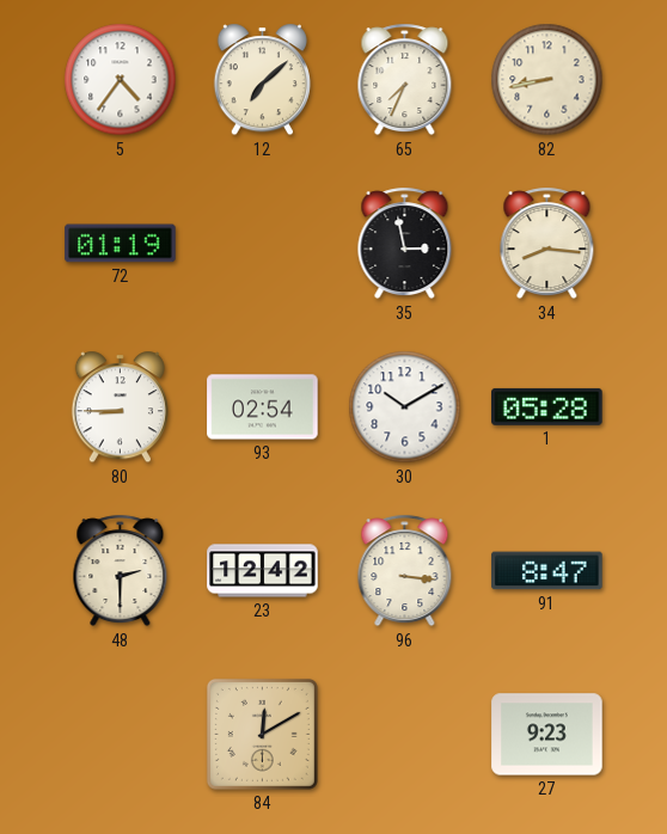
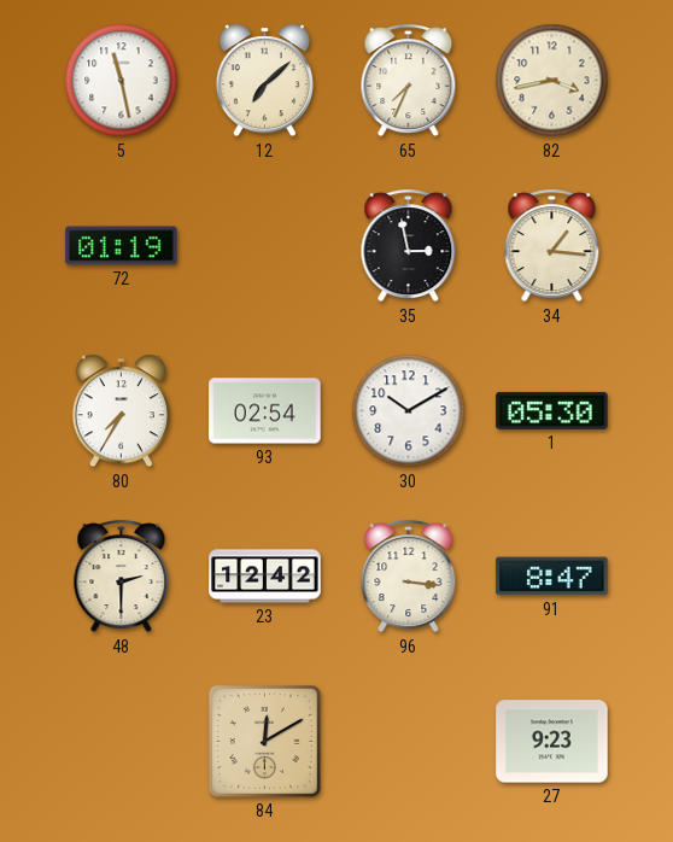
5: 4:36 -> 11:28 (122, 81)
82: 8:43 -> 3:43 (552, 81)
34: 8:16 -> 1:16 (552, 246)
80: 8:45 -> 7:35 (121, 411)
1: 05:28 -> 05:30 (552, 410)
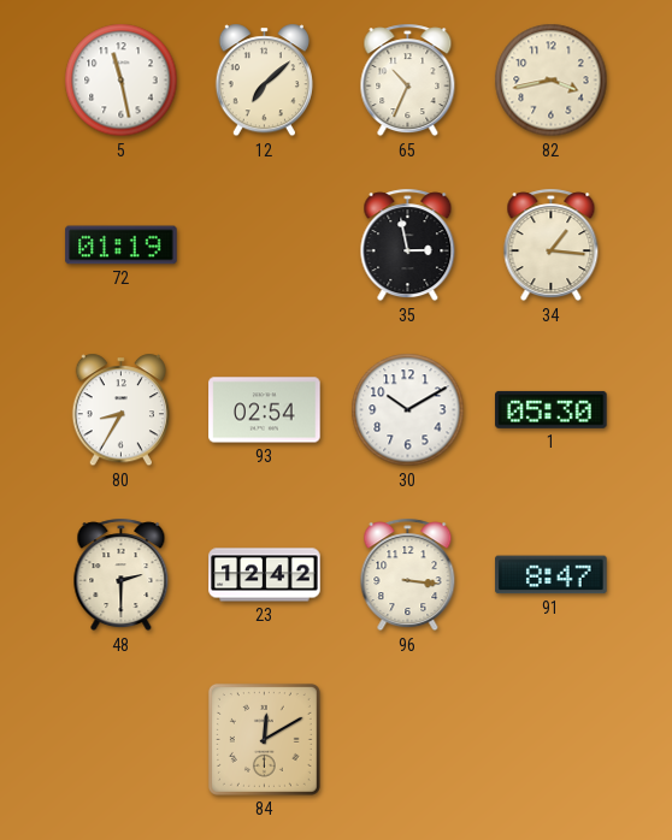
65: 7:34 -> 10:34 (408, 81)
80: 7:35 -> 8:35 (120, 410)
27: 9:23 -> none (552, 742)
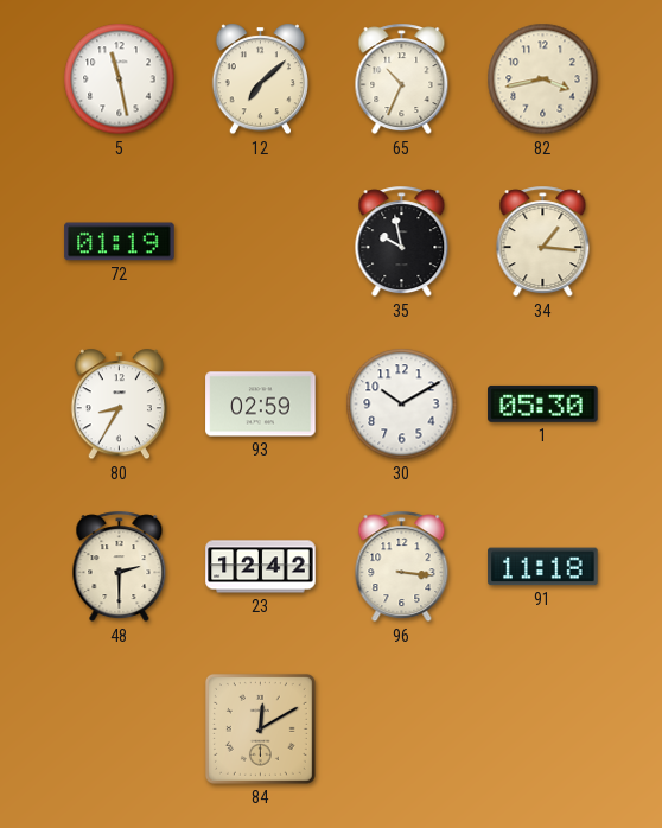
35: 2:58 -> 9:58 (402, 242)
93: 02:54 -> 02:59 (261, 405)
91: 8:47 -> 11:18 (543, 567)
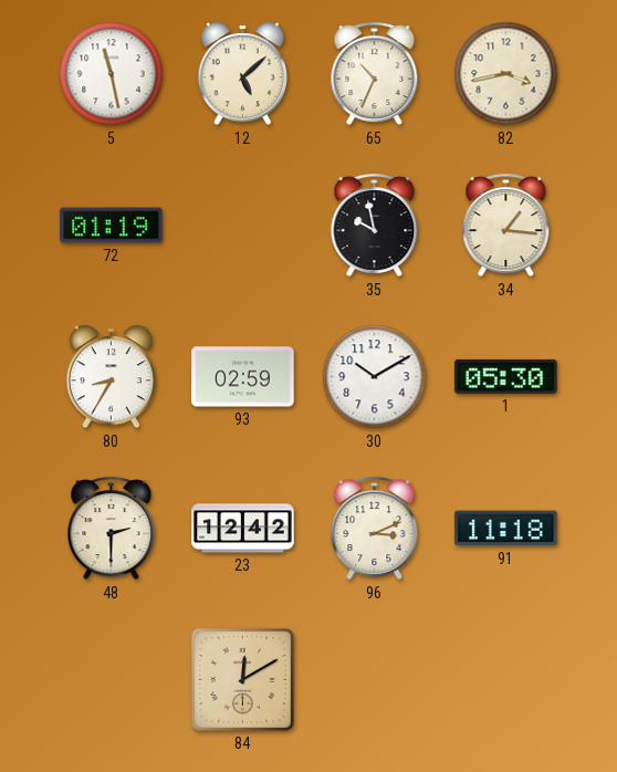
12: 7:08 -> 5:08 (242, 74)
96: 3:16 -> 3:11 (375, 529)
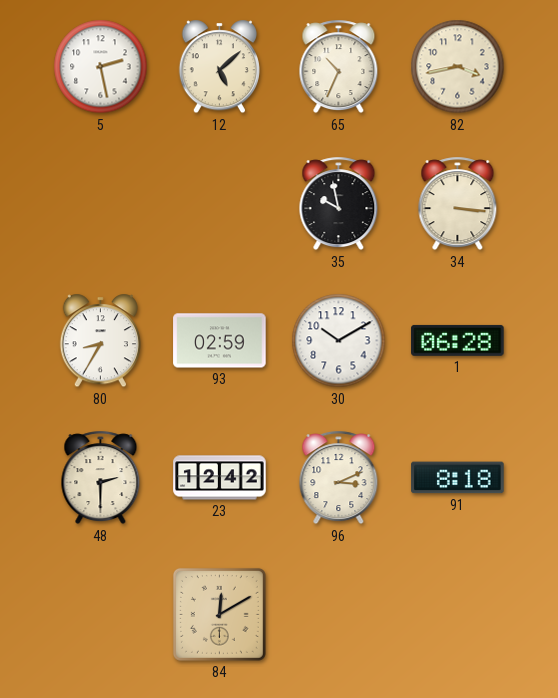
5: 11:28 -> 2:28 (101, 67)
72: 01:19 -> none (112, 226)
34: 1:16 -> 3:16 (458, 204)
1: 05:30 -> 06:28 (458, 340)
91: 11:18 -> 8:18 (458, 478)
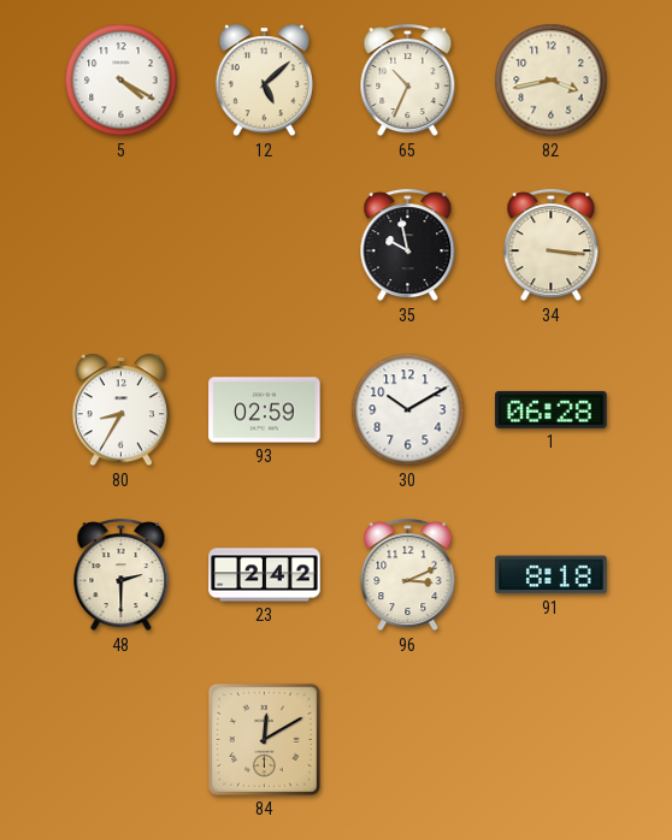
5: 2:28 -> 4:20 (122, 81)
23: 12:42 -> 2:42 (265, 575)
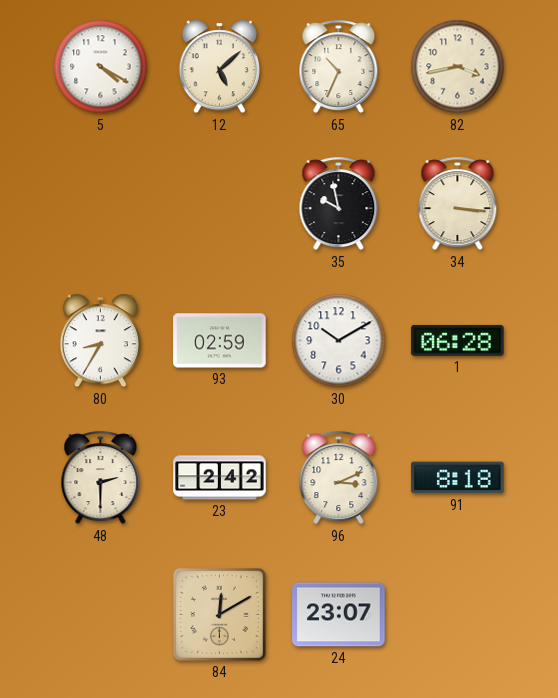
24: none -> 23:07 (339, 615)
